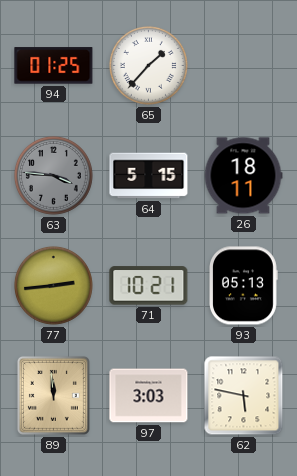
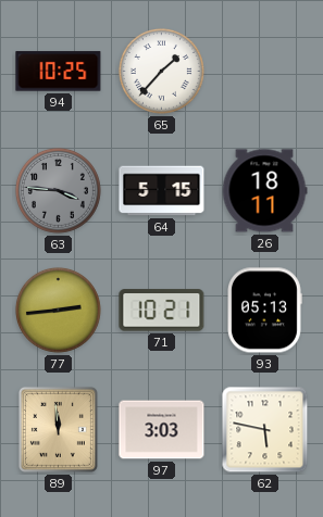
94: 01:25 -> 10:25 (59, 72)
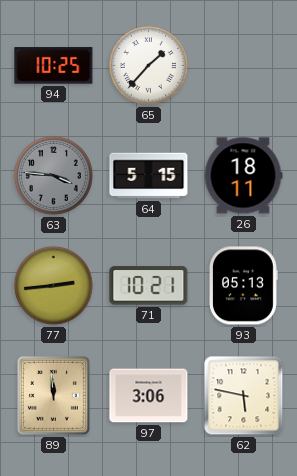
97: 3:03 -> 3:06 (149, 396)
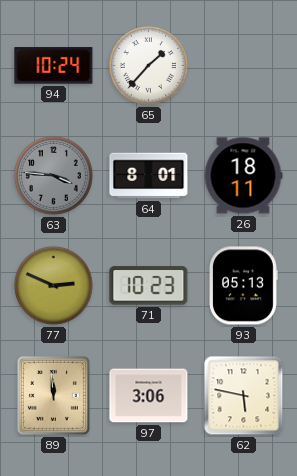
94: 10:25 -> 10:24 (54, 66)
64: 5:15 -> 8:01 (149, 176)
77: 2:44 -> 2:49 (53, 285)
71: 10:21 -> 10:23 (149, 286)
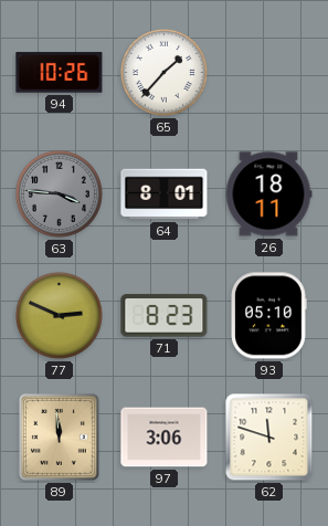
94: 10:24 -> 10:26 (60, 73)
71: 10:23 -> 8:23 (165, 316)
93: 05:13 -> 05:10 (269, 316)
62: 5:47 -> 11:48 (269, 438)
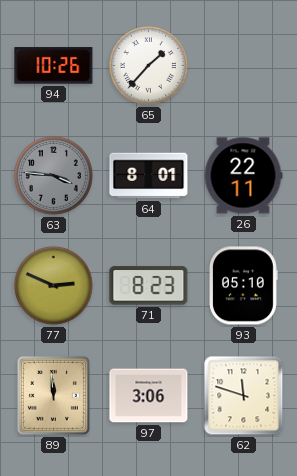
26: 18:11 -> 22:11 (243, 176)
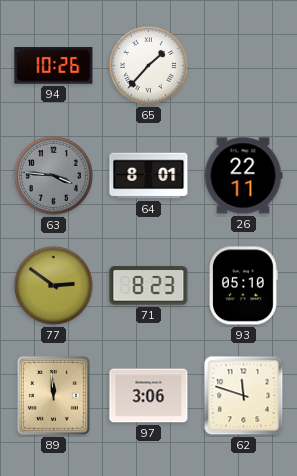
77: 2:49 -> 2:51 (53, 285)
